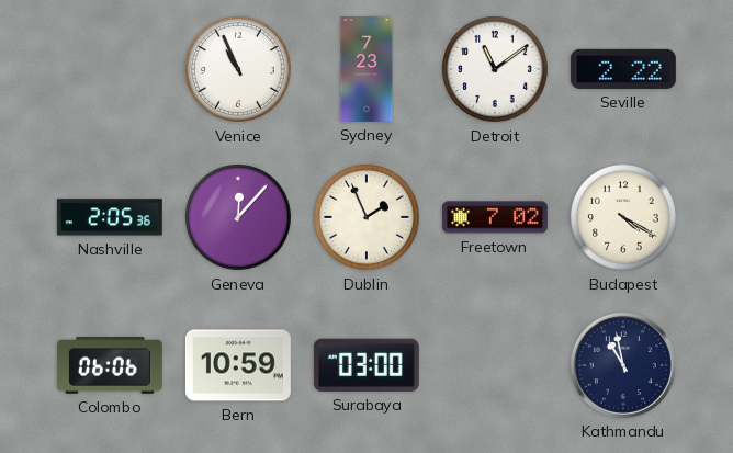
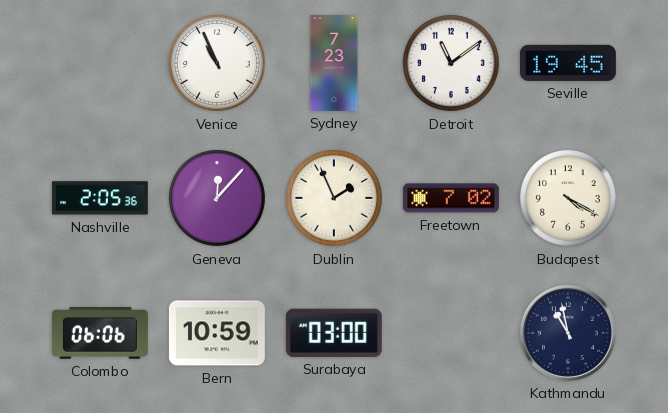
Seville: 2:22 -> 19:45 (568, 63)
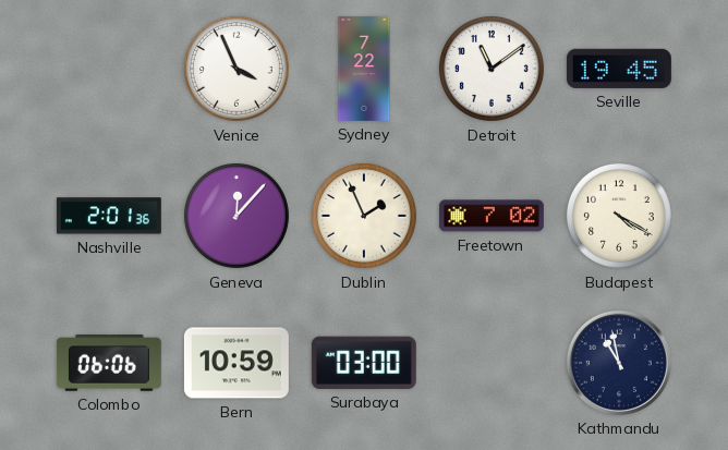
Venice: 10:56 -> 3:56 (236, 69)
Sydney: 7:23 -> 7:22 (364, 69)
Nashville: 2:05 -> 2:01 (109, 216)
